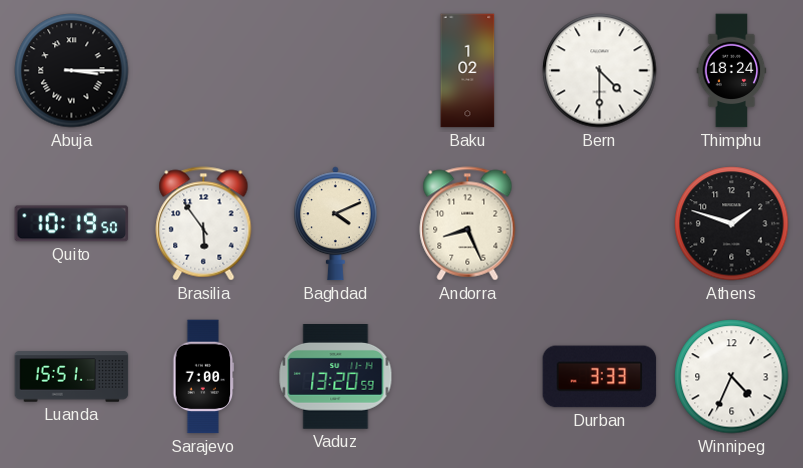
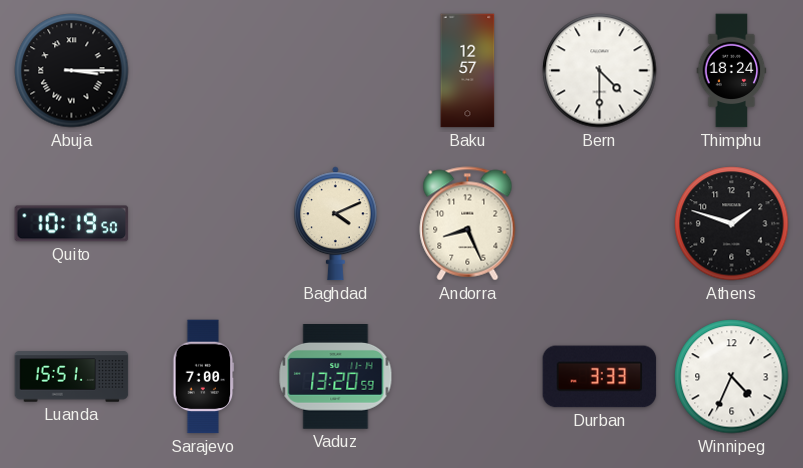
Baku: 1:02 -> 12:57 (468, 71)
Brasilia: 5:54 -> none (204, 224)
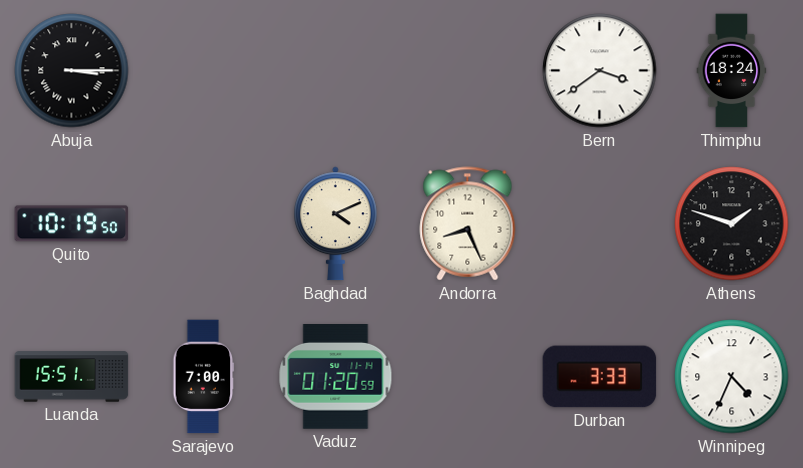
Baku: 12:57 -> none (468, 71)
Bern: 4:30 -> 3:39 (600, 71)
Vaduz: 13:20 -> 01:20 (336, 377)
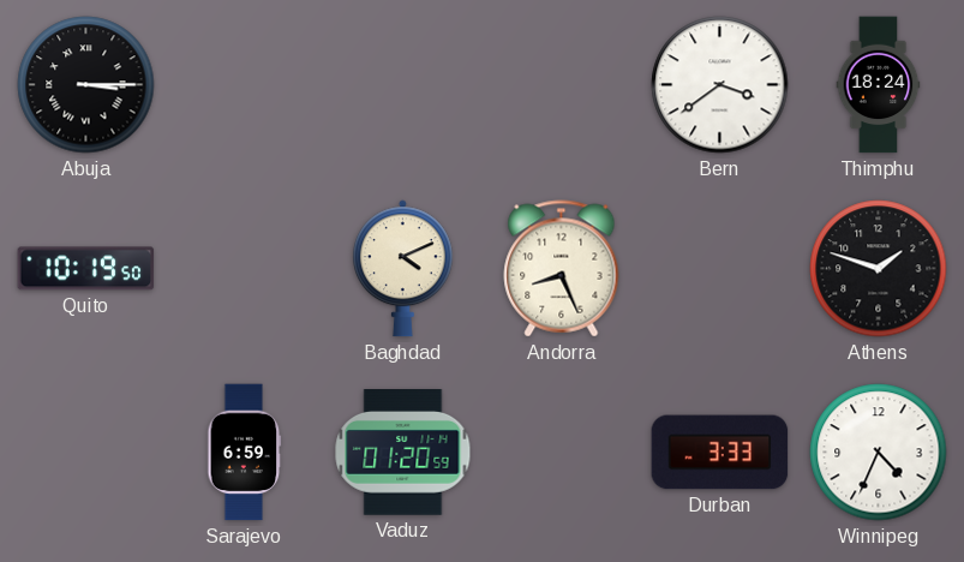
Luanda: 15:51 -> none (72, 377)
Sarajevo: 7:00 -> 6:59 (245, 453)
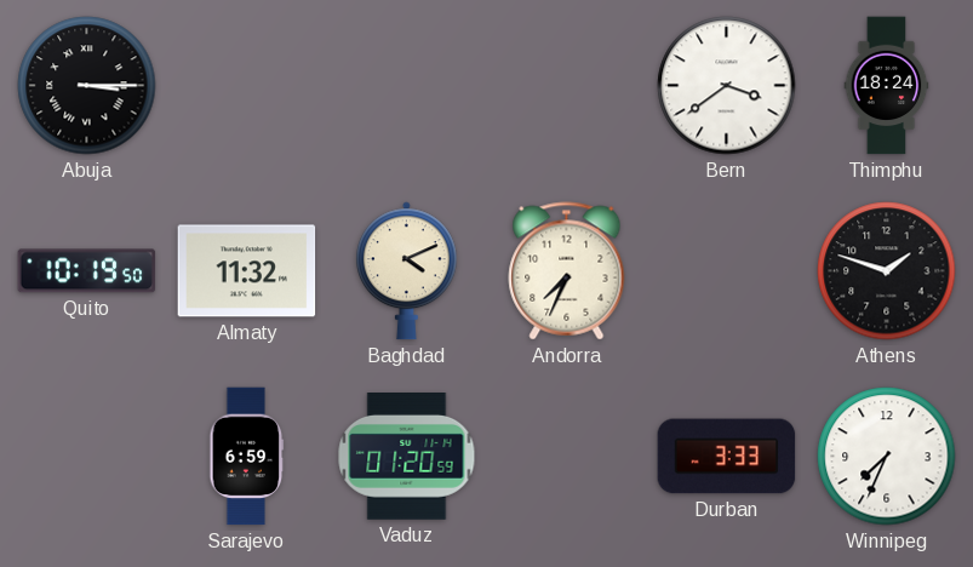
Almaty: none -> 11:32 (247, 271)
Andorra: 8:26 -> 7:34 (567, 271)
Winnipeg: 4:34 -> 7:34 (887, 457)
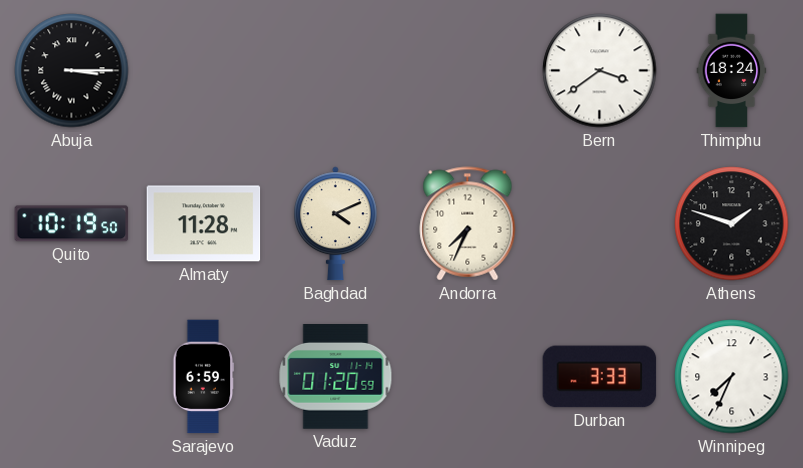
Almaty: 11:32 -> 11:28 (204, 224)
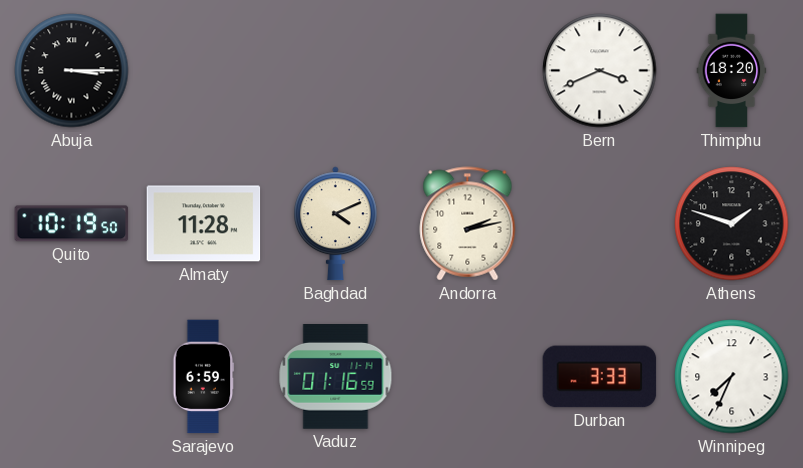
Bern: 3:39 -> 3:41 (600, 71)
Thimphu: 18:24 -> 18:20 (732, 71)
Andorra: 7:34 -> 2:13 (468, 224)
Vaduz: 01:20 -> 01:16 (336, 377)
